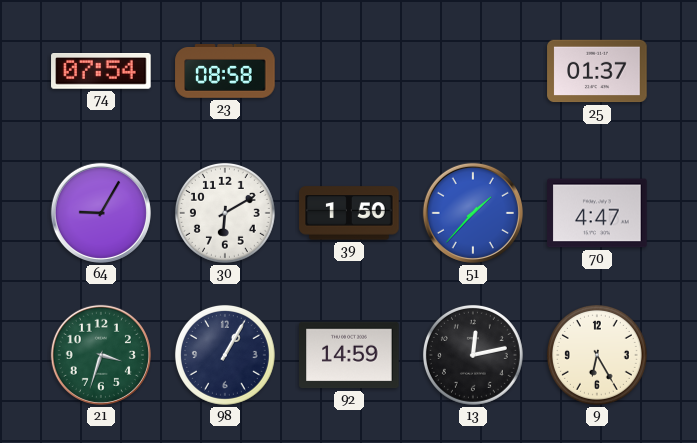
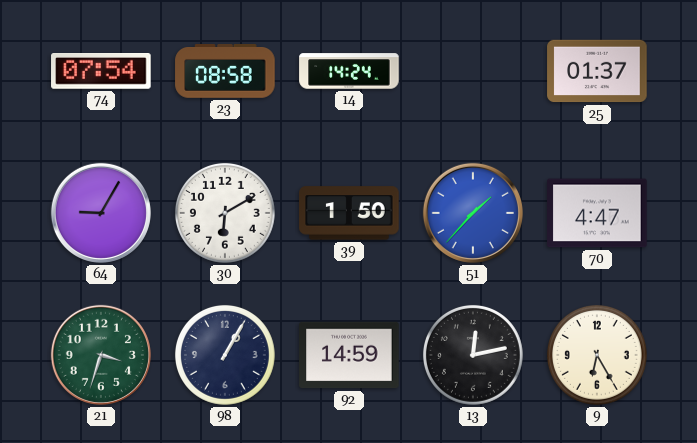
14: none -> 14:24 (349, 71)
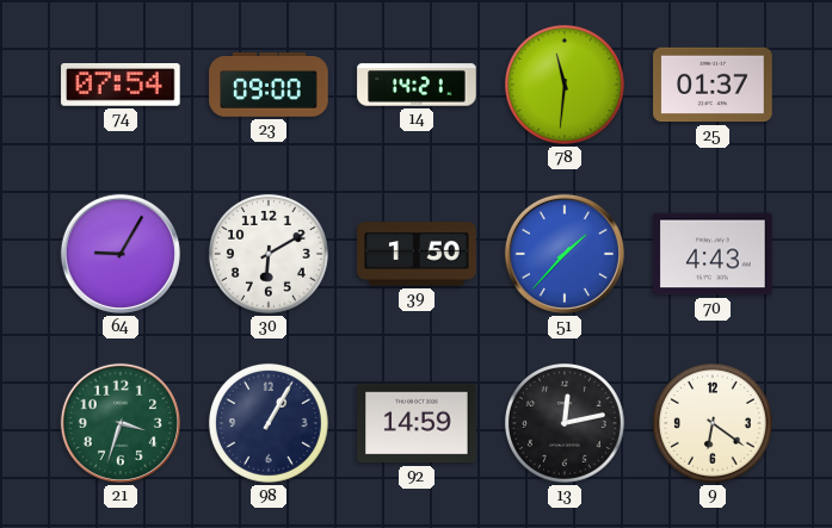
23: 08:58 -> 09:00 (269, 86)
14: 14:24 -> 14:21 (417, 85)
78: none -> 11:31 (565, 85)
70: 4:47 -> 4:43 (713, 254)
9: 6:25 -> 6:21 (713, 423)
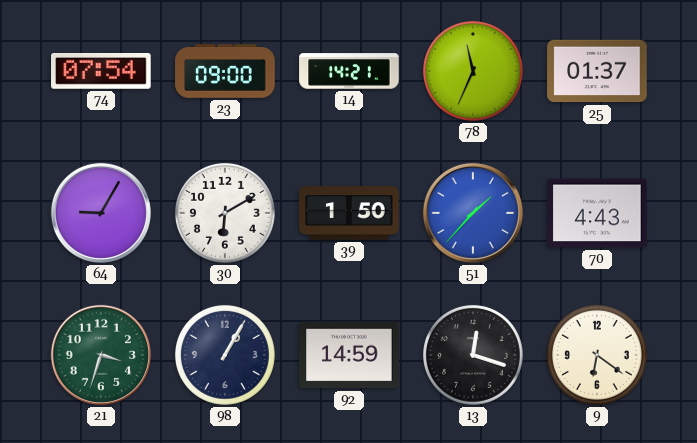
78: 11:31 -> 11:34 (473, 71)
13: 12:13 -> 12:18 (473, 355)
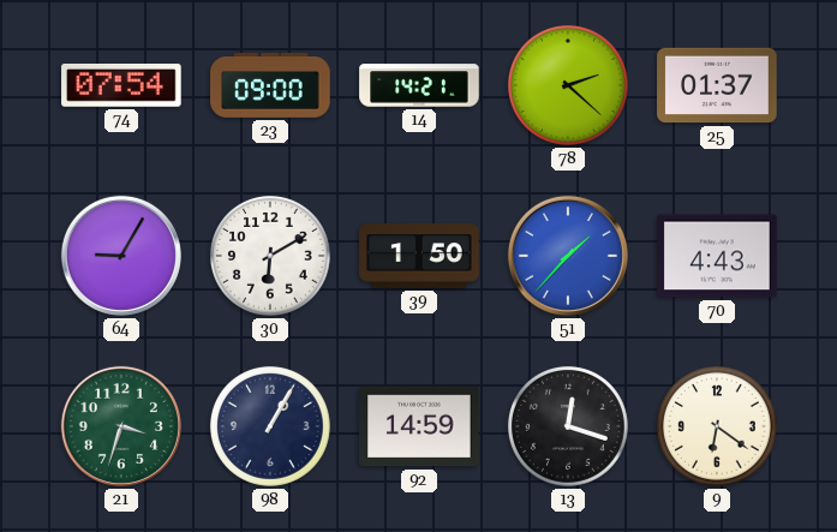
78: 11:34 -> 2:22 (568, 85)
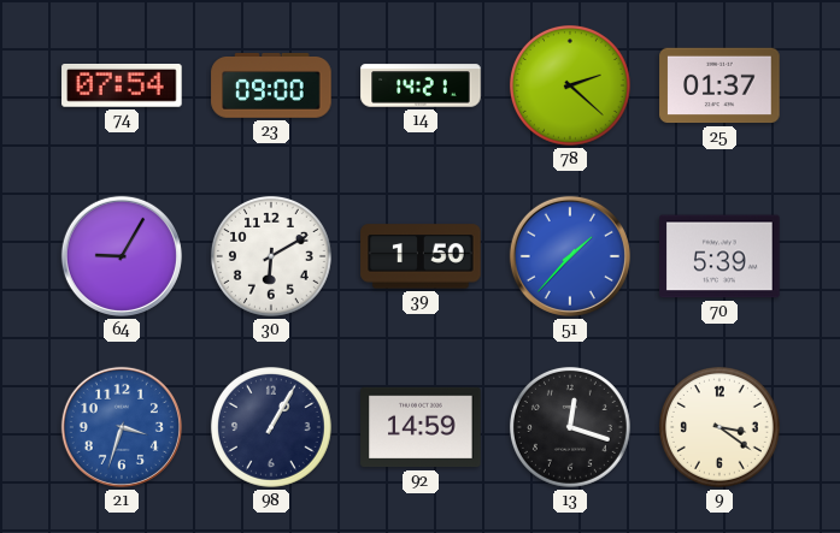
70: 4:43 -> 5:39 (719, 256)
21 dial: green -> blue (122, 427)
9: 6:21 -> 3:21 (719, 427)
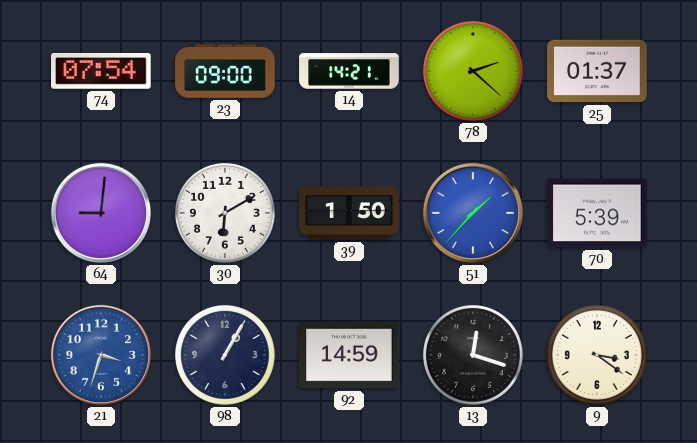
64: 9:05 -> 9:01 (101, 213)
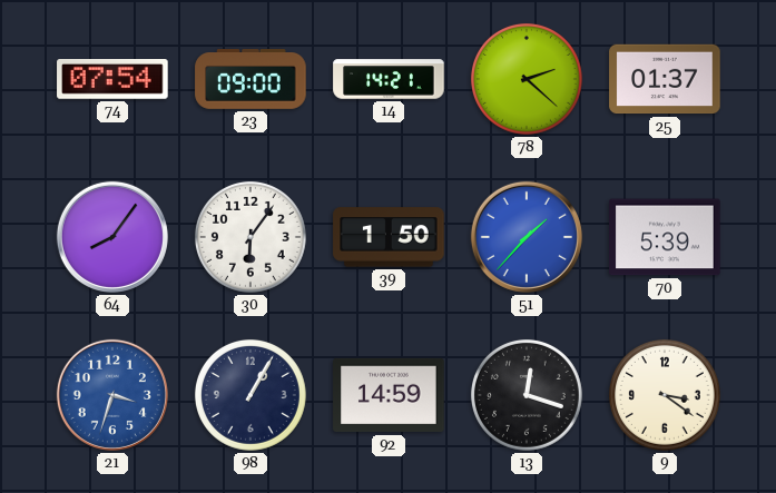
64: 9:01 -> 8:06 (112, 237)
30: 6:10 -> 6:06 (251, 237)
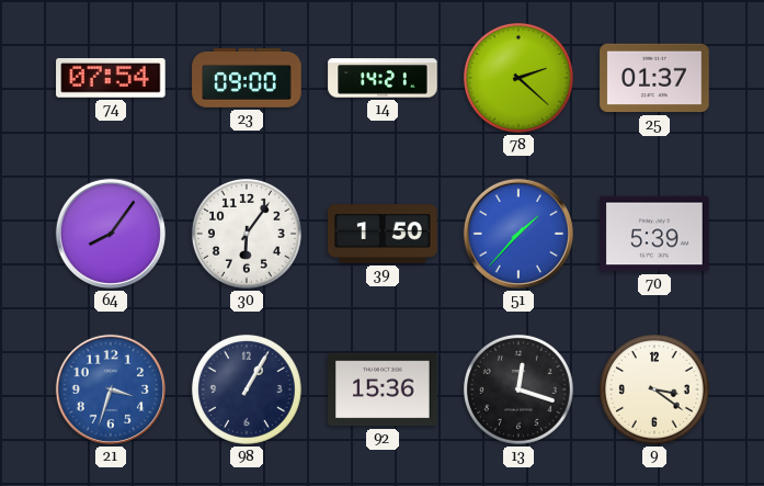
92: 14:59 -> 15:36 (383, 389)
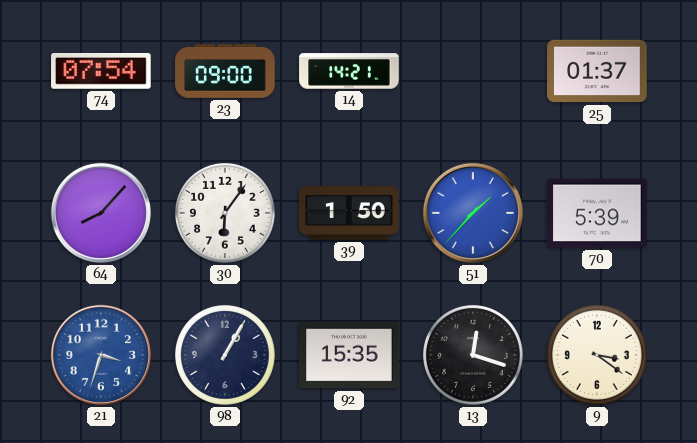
78: 2:22 -> none (518, 78)
64: 8:06 -> 8:07 (101, 213)
92: 15:36 -> 15:35 (349, 355)
